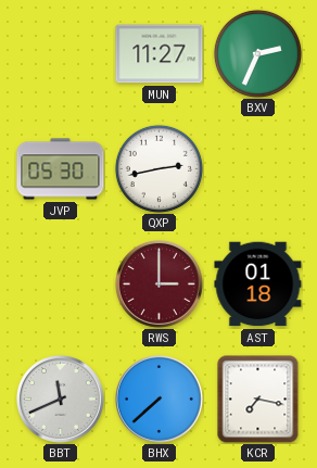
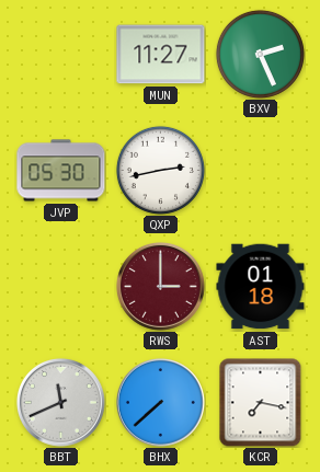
BXV: 2:34 -> 2:26 (260, 54)
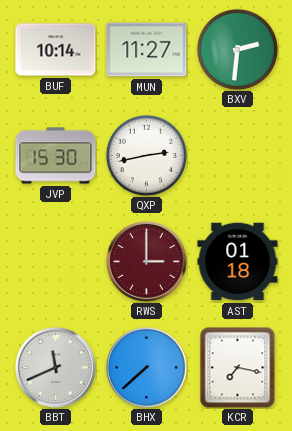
BUF: none -> 10:14 (56, 50)
BXV: 2:26 -> 2:31 (237, 49)
JVP: 05:30 -> 15:30 (56, 156)
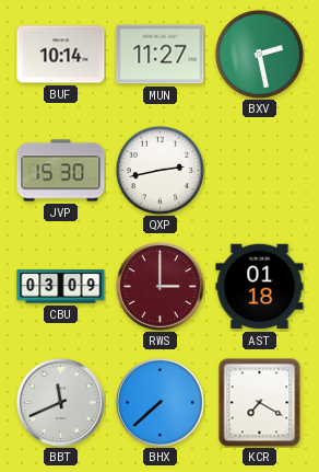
BXV: 2:31 -> 2:28 (259, 54)
CBU: none -> 03:09 (61, 287)
KCR: 7:17 -> 7:20 (260, 402)
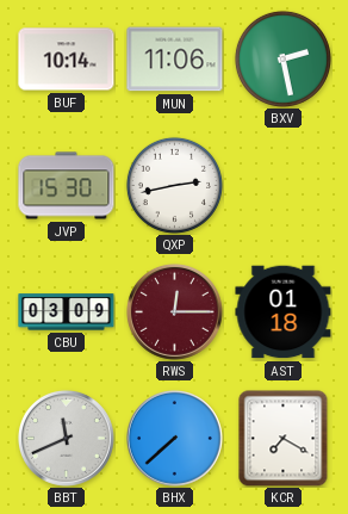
MUN: 11:27 -> 11:06 (175, 60)
RWS: 3:00 -> 12:15 (175, 312)
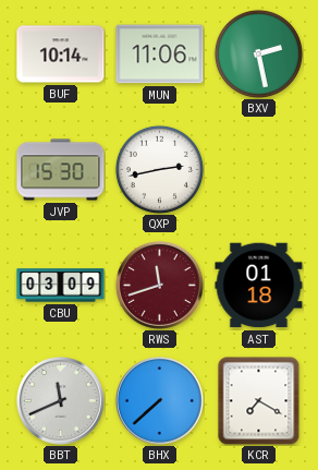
RWS: 12:15 -> 11:42 (160, 286)
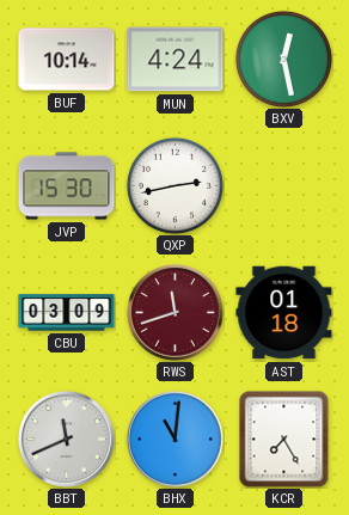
MUN: 11:06 -> 4:24 (176, 60)
BXV: 2:28 -> 12:28 (283, 59)
BHX: 7:38 -> 11:01 (176, 440)
KCR: 7:20 -> 7:25 (284, 439)
